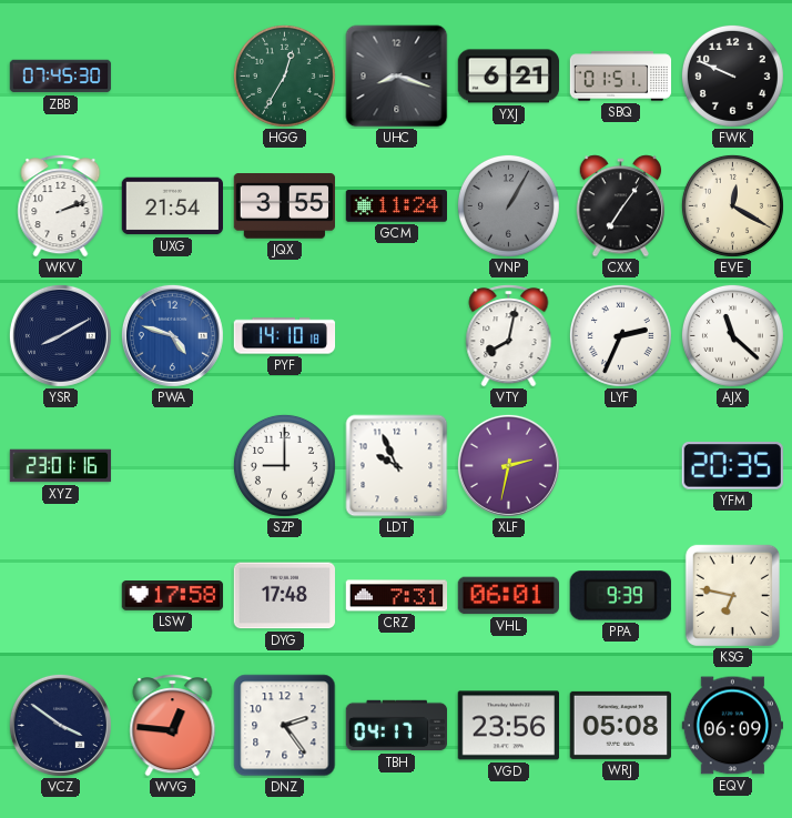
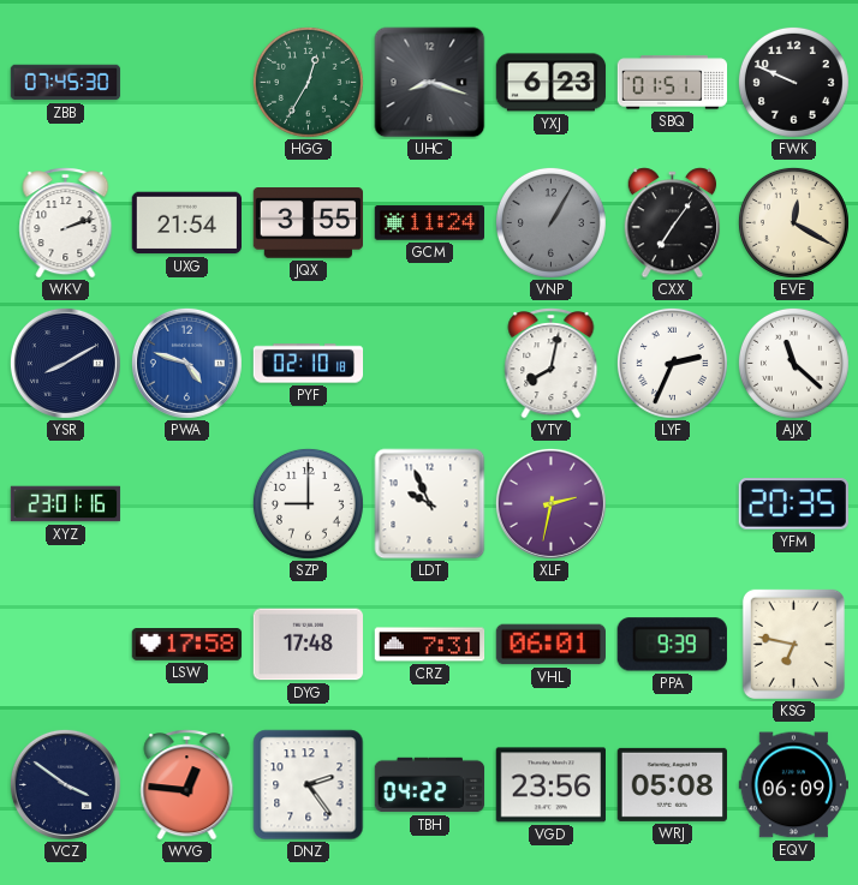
YXJ: 6:21 -> 6:23 (552, 83)
PYF: 14:10 -> 02:10 (309, 364)
TBH: 04:17 -> 04:22 (430, 785)
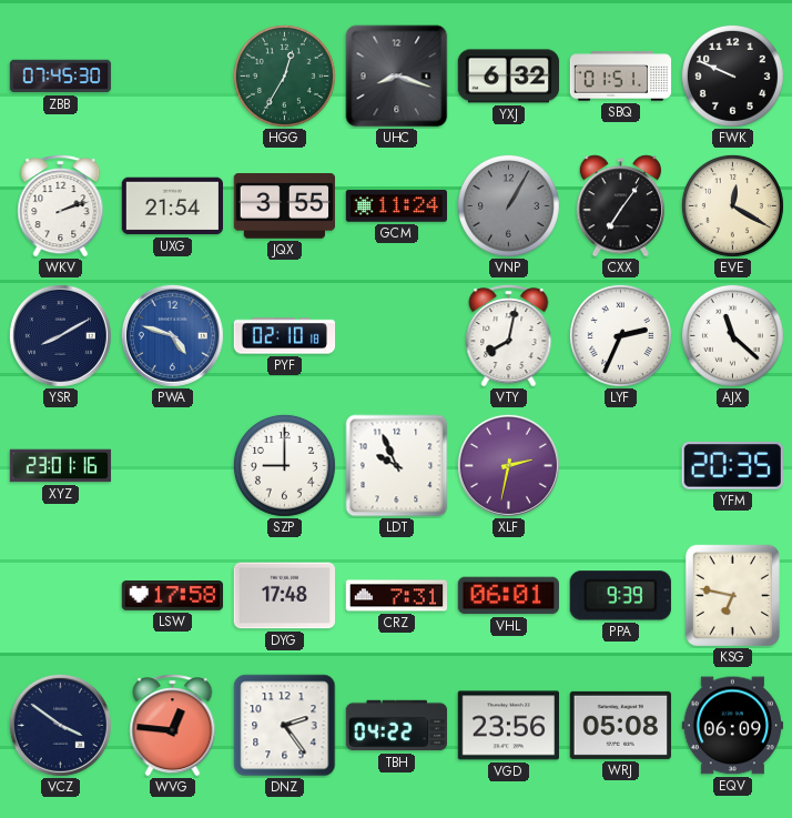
YXJ: 6:23 -> 6:32 (509, 77)
